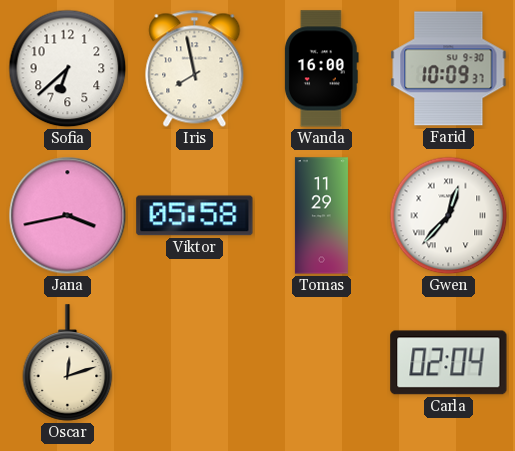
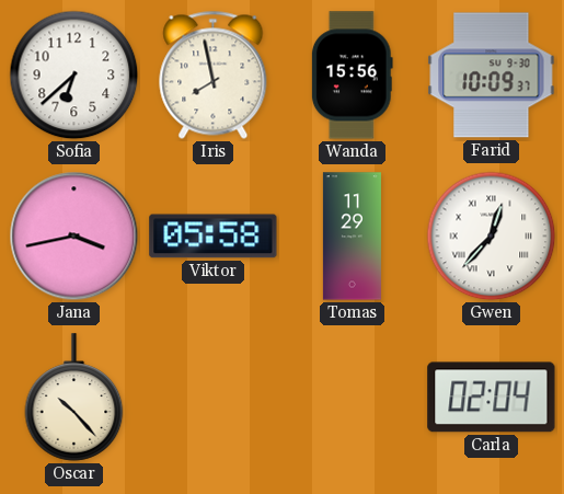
Wanda: 16:00 -> 15:56 (352, 76)
Oscar: 12:12 -> 10:23 (74, 398)
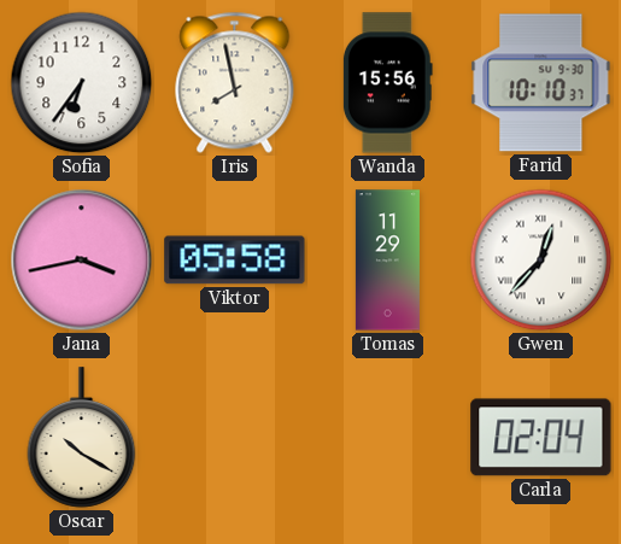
Sofia: 6:38 -> 6:36 (82, 83)
Farid: 10:09 -> 10:10 (541, 83)
Oscar: 10:23 -> 10:20 (82, 438)
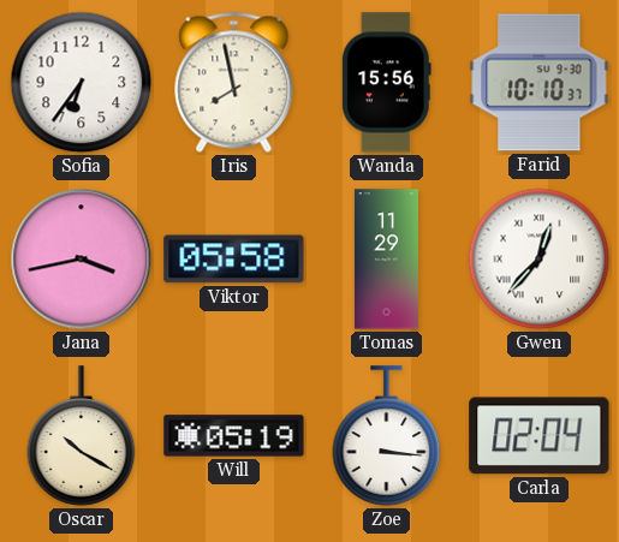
Will: none -> 05:19 (234, 436)
Zoe: none -> 3:16 (387, 436)
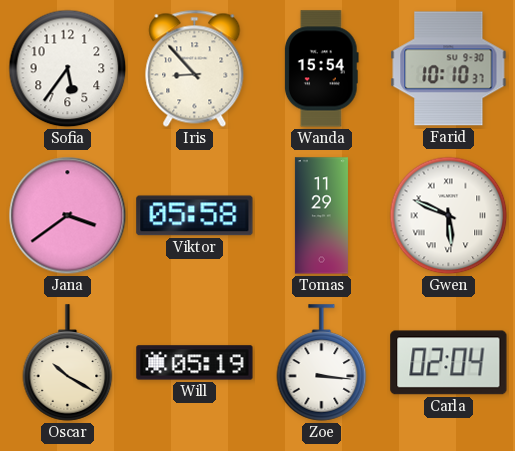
Sofia: 6:36 -> 5:36 (68, 69)
Iris: 7:58 -> 8:53 (195, 68)
Wanda: 15:56 -> 15:54 (321, 69)
Jana: 3:43 -> 3:39 (68, 216)
Gwen: 12:37 -> 5:49 (449, 216)
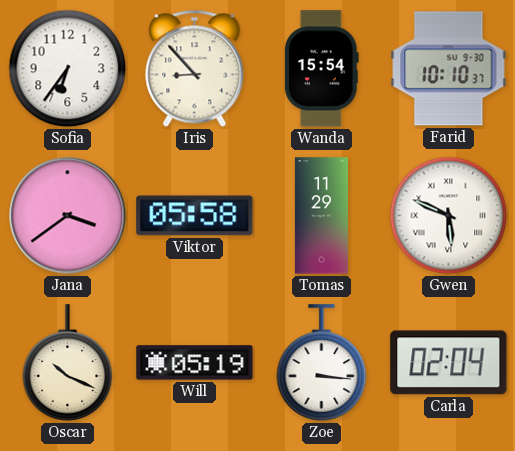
Sofia: 5:36 -> 6:36 (68, 69)
Oscar: 10:20 -> 10:19 (68, 363)
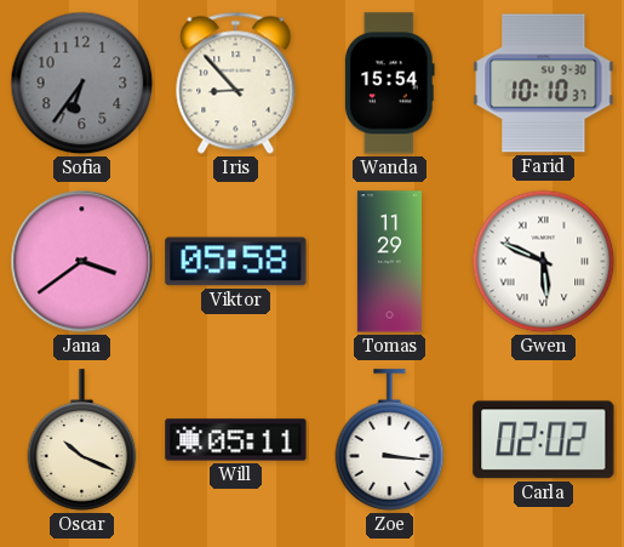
Sofia dial: white -> grey (82, 84)
Will: 05:19 -> 05:11 (236, 440)
Carla: 02:04 -> 02:02 (544, 440)
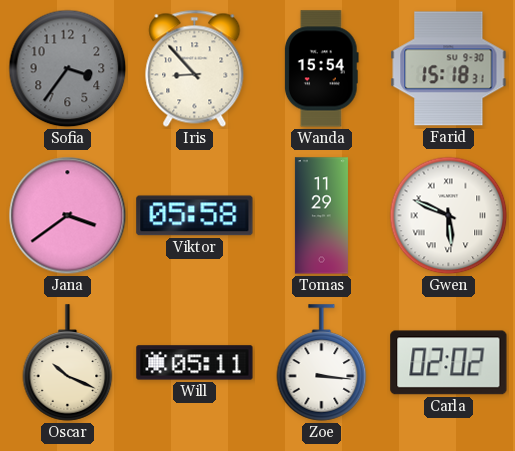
Sofia: 6:36 -> 3:36 (68, 69)
Farid: 10:10 -> 15:18 (449, 69)
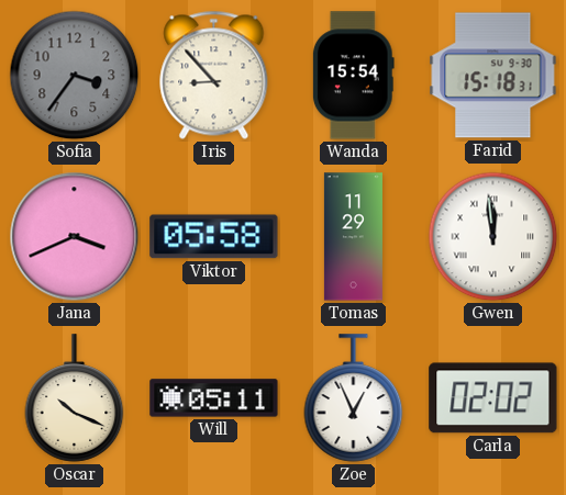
Jana: 3:39 -> 3:41 (75, 237)
Gwen: 5:49 -> 11:59 (493, 237)
Zoe: 3:16 -> 12:56 (354, 398)
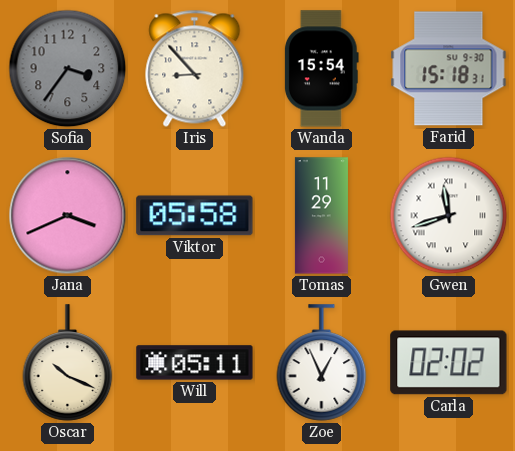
Gwen: 11:59 -> 11:42 (449, 216)
